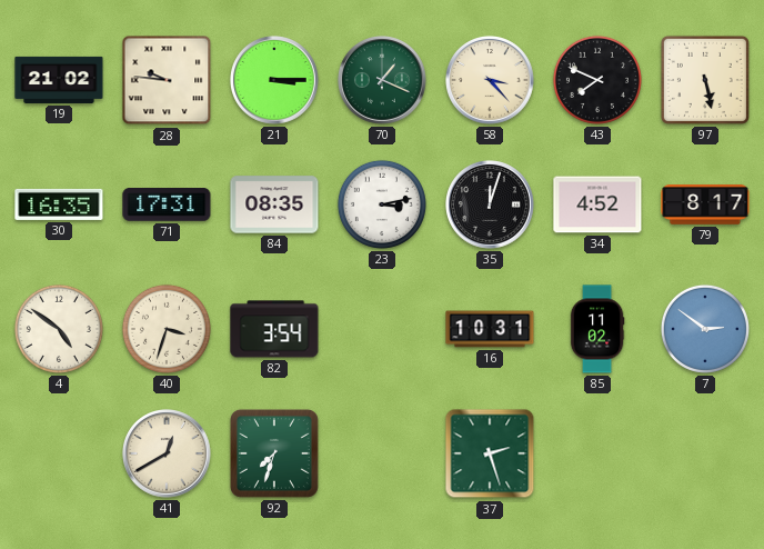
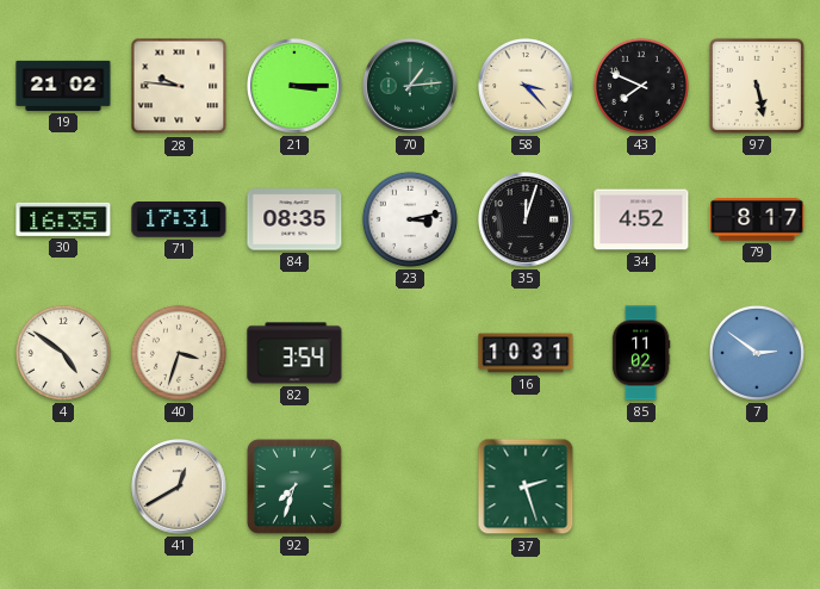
70: 1:19 -> 1:14 (411, 87)
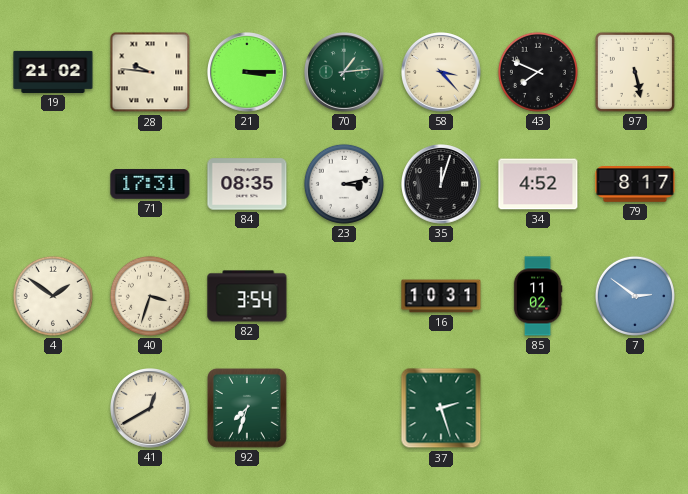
30: 16:35 -> none (63, 219)
4: 4:51 -> 1:51 (53, 296)
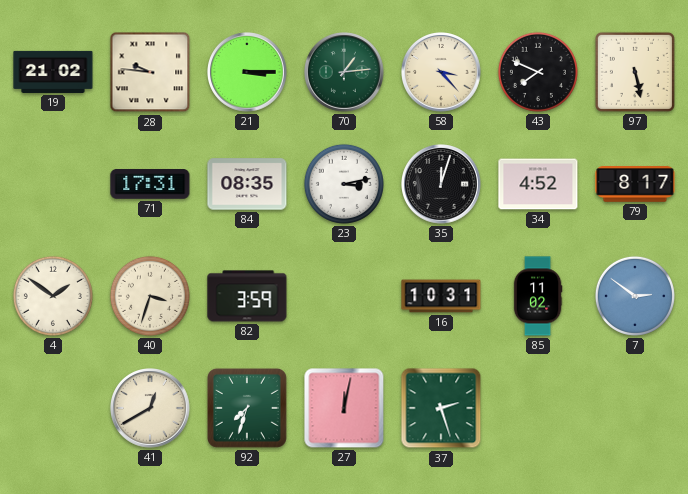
82: 3:54 -> 3:59 (247, 296)
27: none -> 12:02 (344, 408)
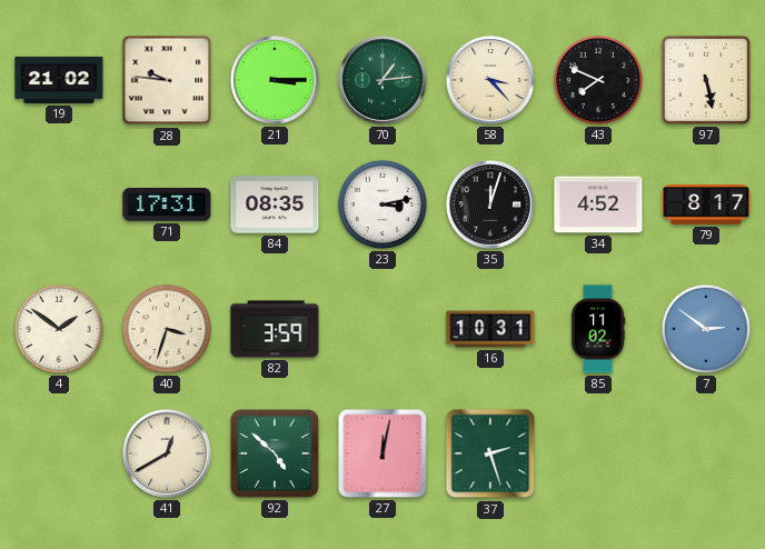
92: 7:33 -> 4:52 (275, 453)
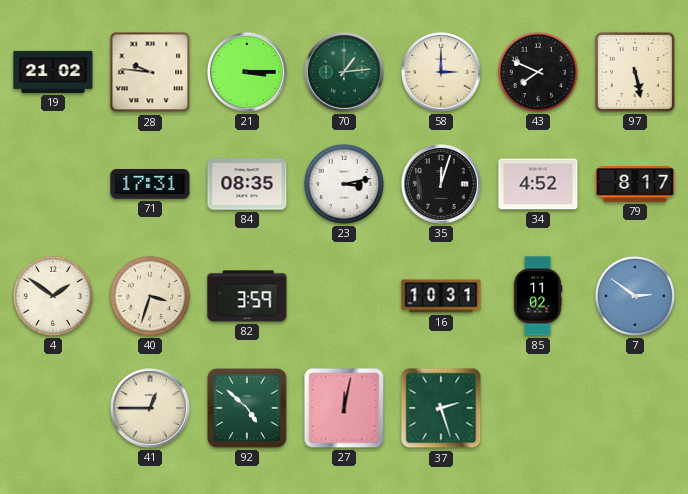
58: 3:23 -> 3:00 (442, 73)
41: 12:40 -> 12:45 (151, 409)
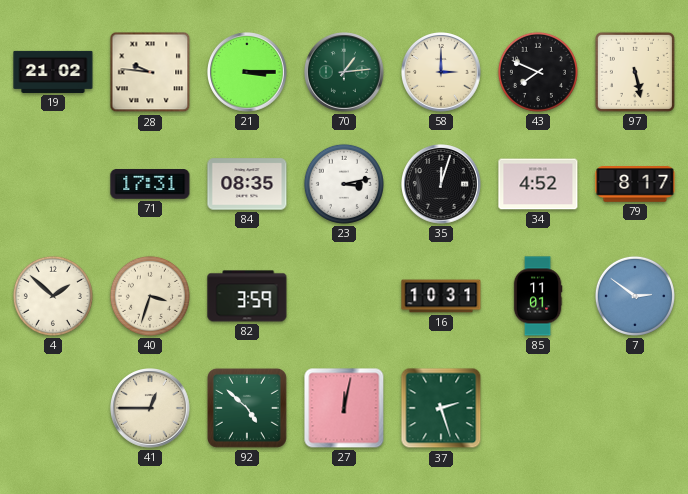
4: 1:51 -> 1:52 (53, 296)
85: 11:02 -> 11:01 (538, 296)
